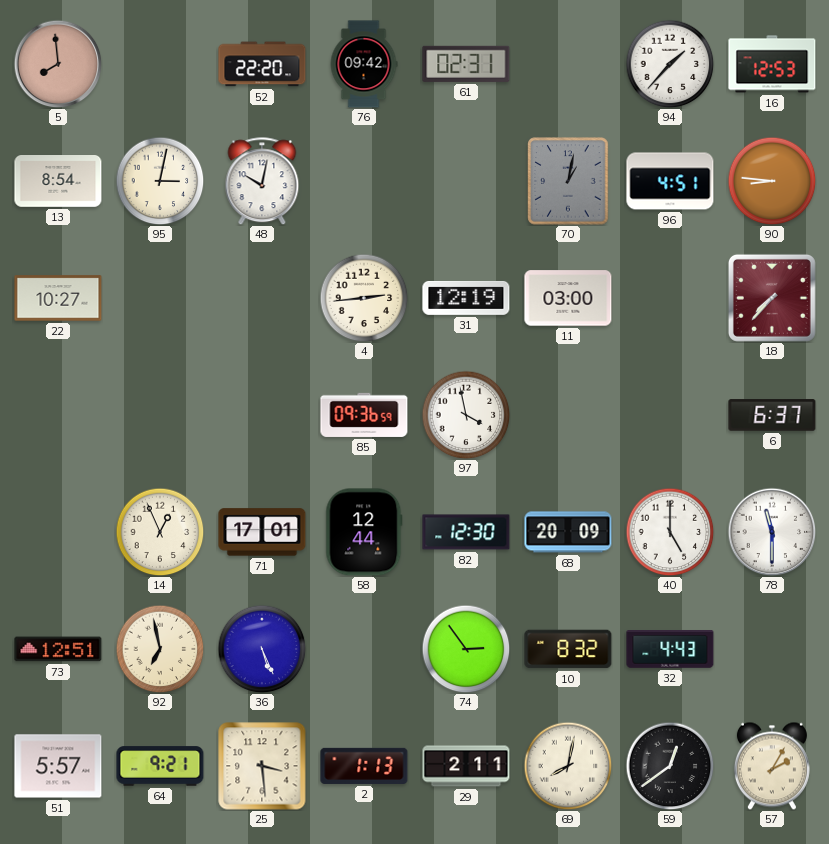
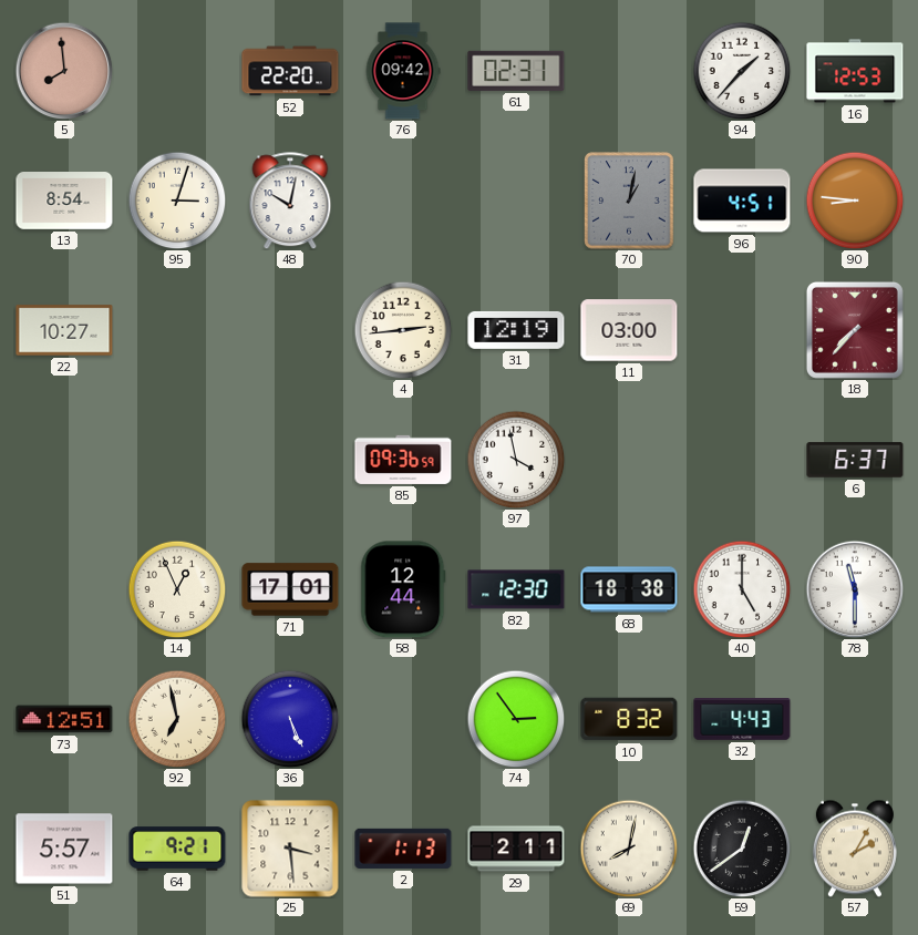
95: 3:02 -> 3:03 (177, 201)
68: 20:09 -> 18:38 (629, 589)
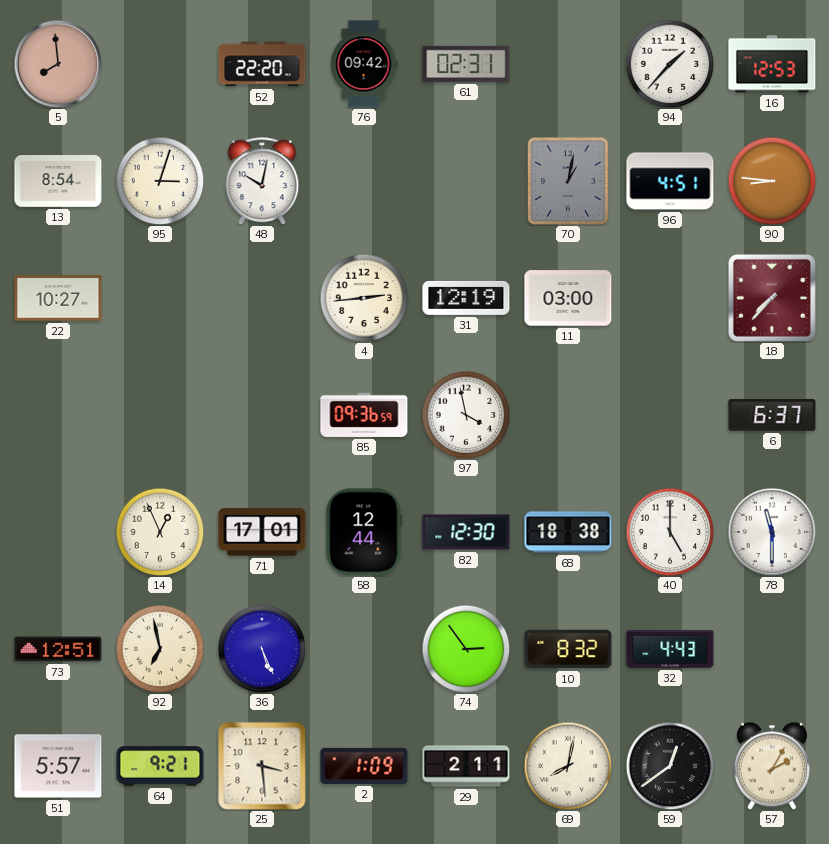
2: 1:13 -> 1:09 (364, 766)
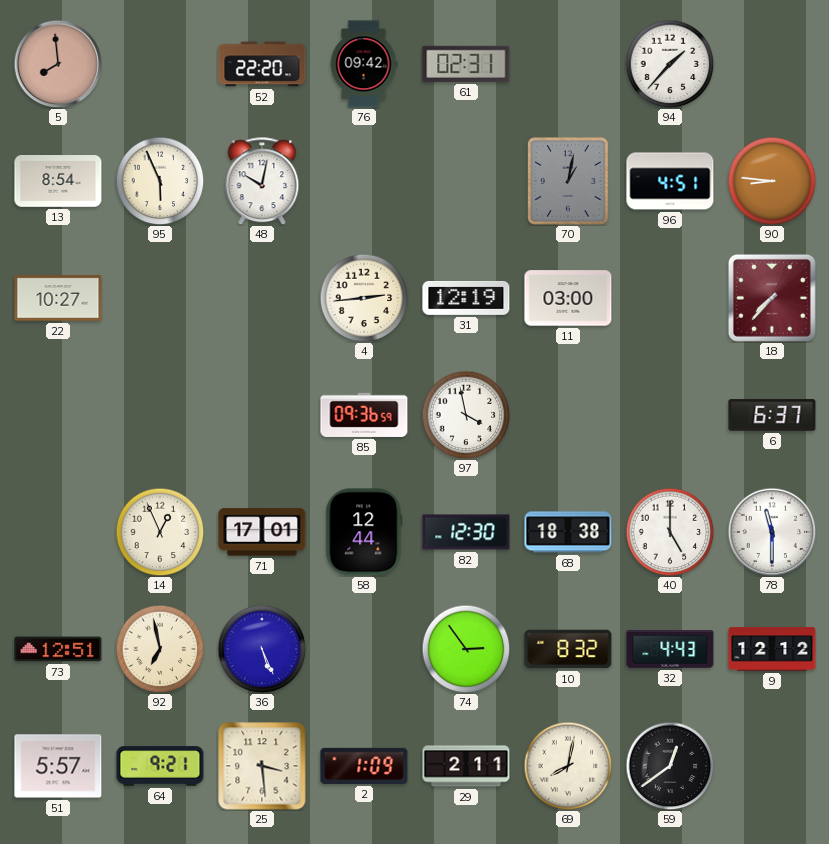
16: 12:53 -> none (772, 64)
95: 3:03 -> 5:56 (160, 181)
9: none -> 12:12 (772, 649)
57: 2:05 -> none (772, 766)
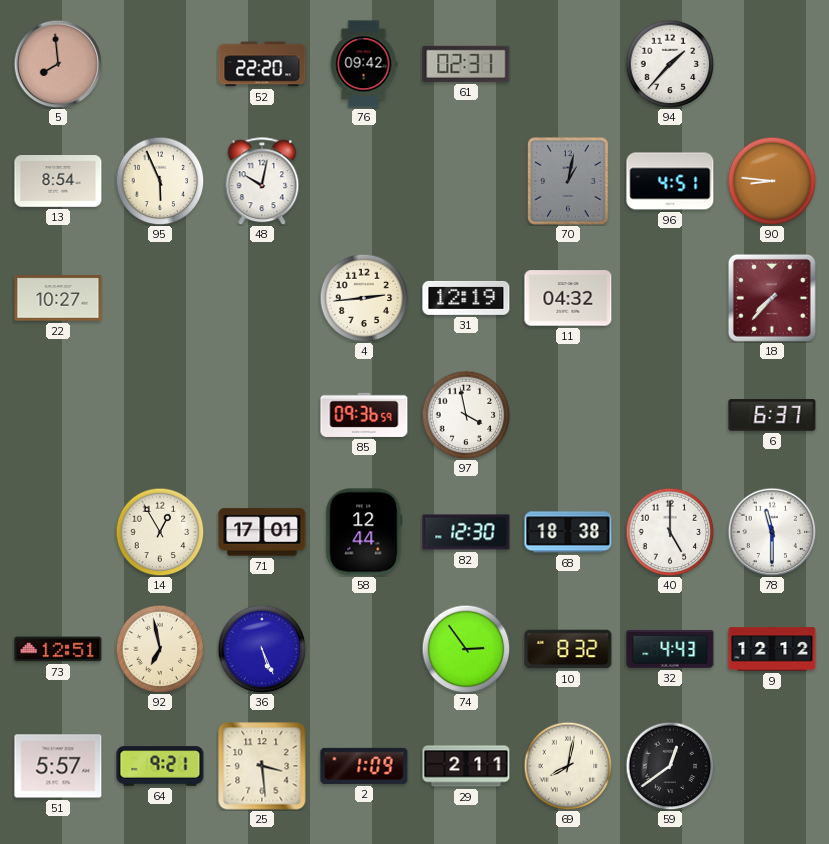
11: 03:00 -> 04:32 (568, 298)
14: 12:56 -> 12:55 (160, 532)
